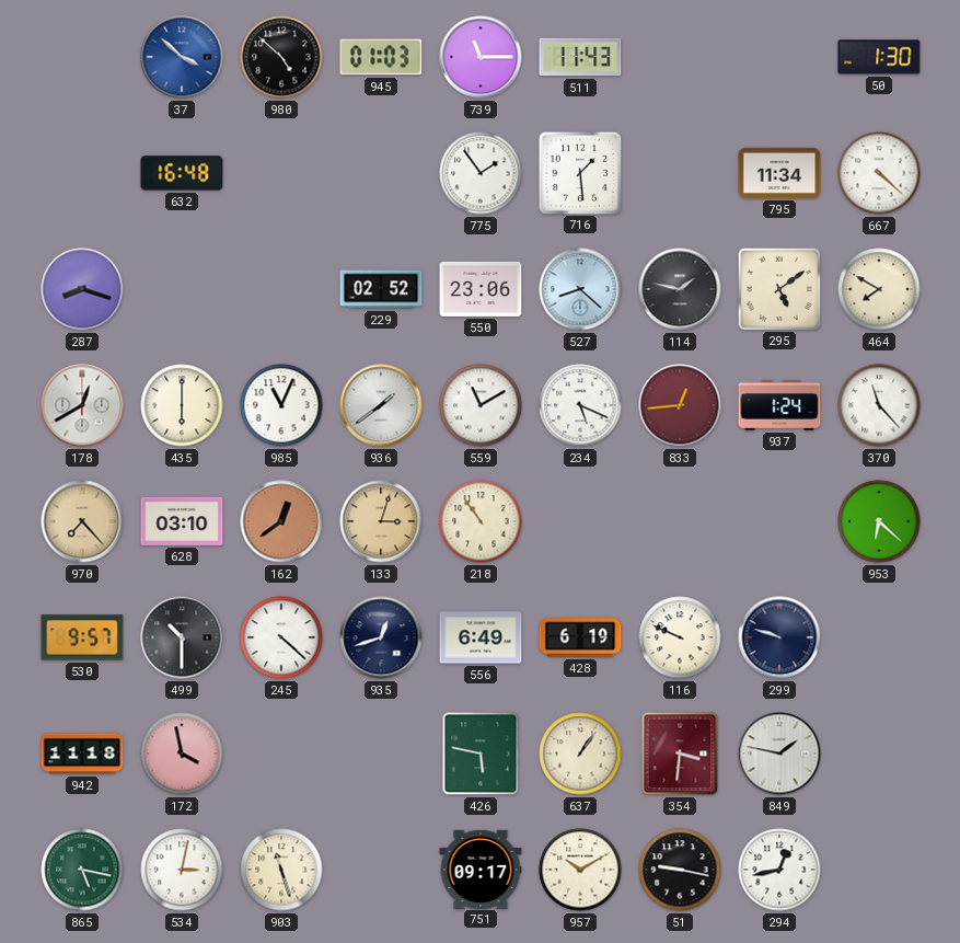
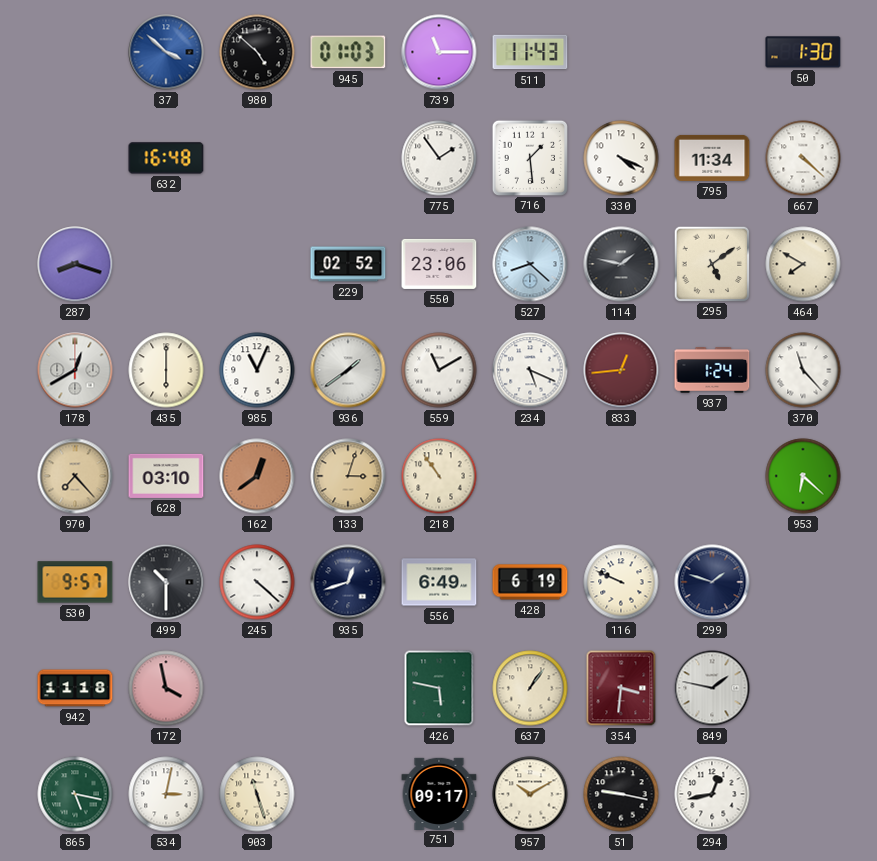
330: none -> 4:19 (621, 158)
299: 9:48 -> 1:48 (712, 582)
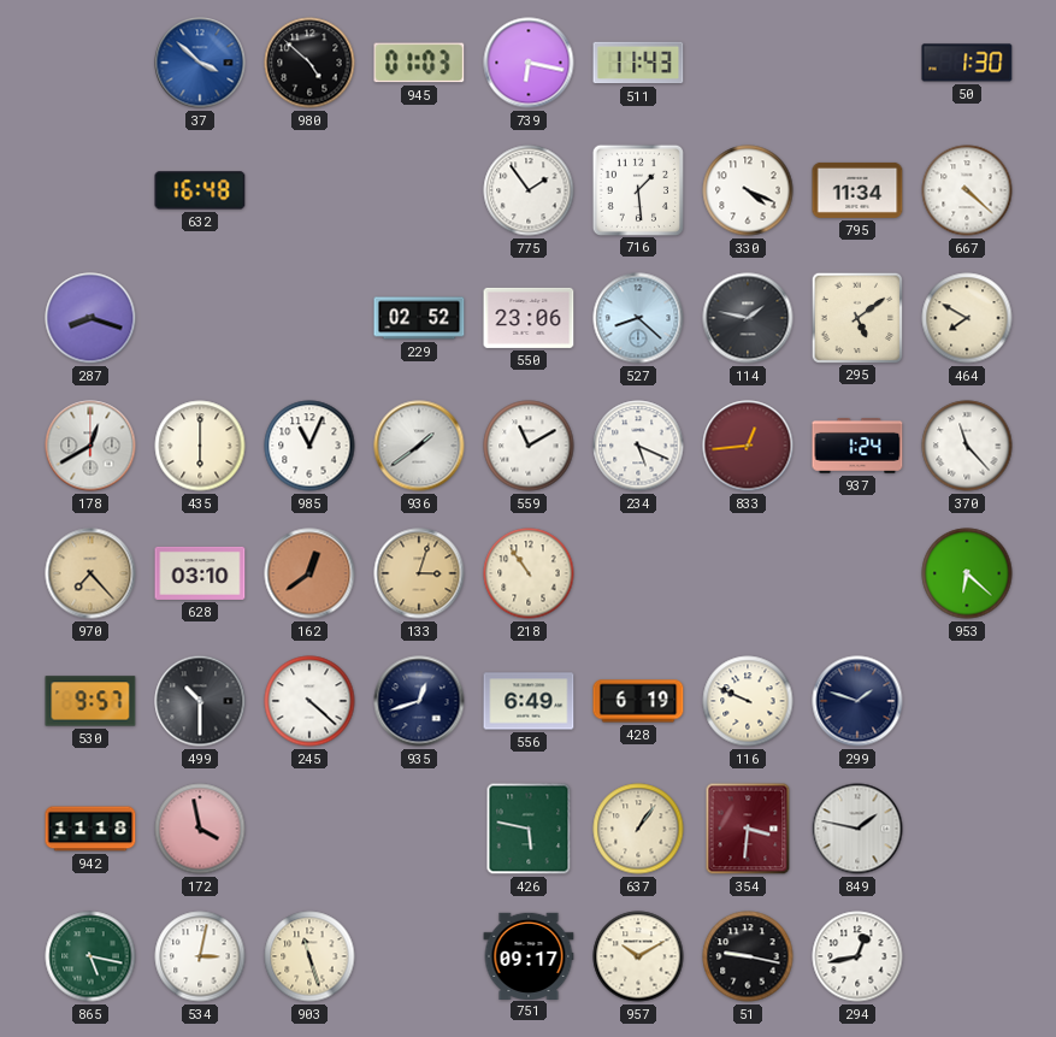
739: 11:15 -> 6:17 (529, 63)
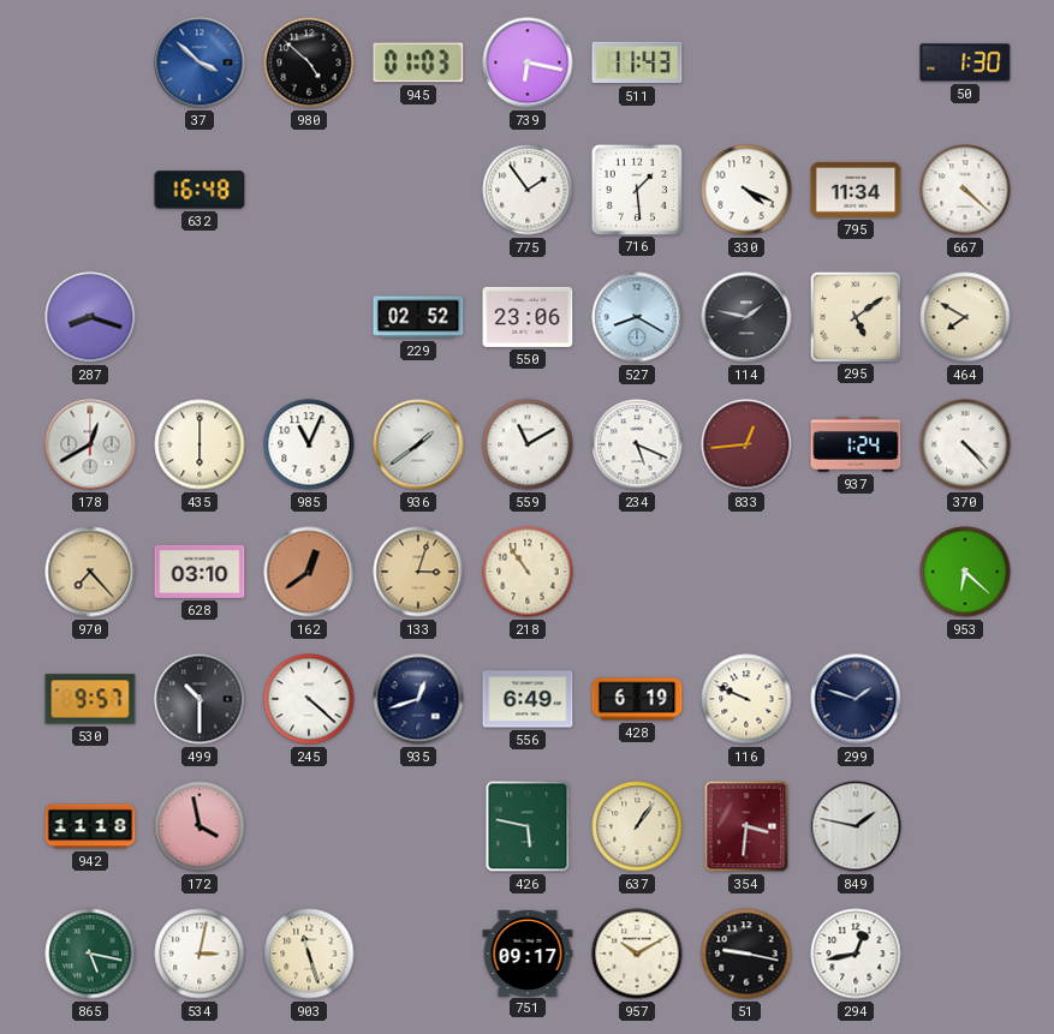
527: 8:22 -> 8:20 (637, 317)
370: 11:23 -> 4:23 (965, 444)
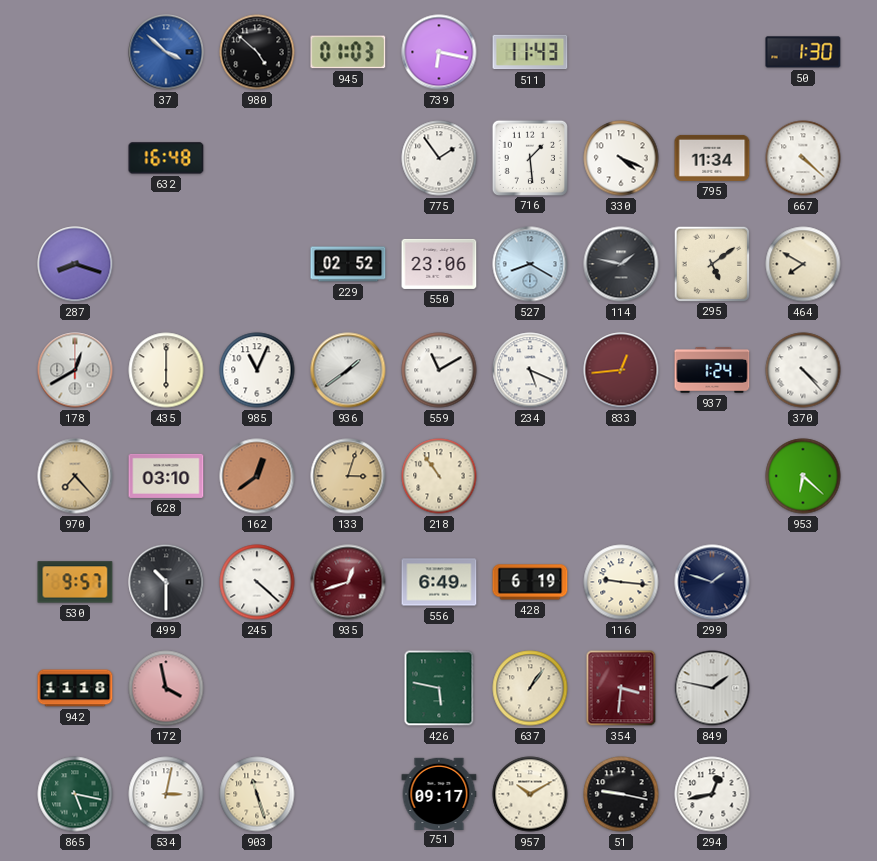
935 dial: navy -> burgundy (348, 582)
116: 9:49 -> 9:16 (621, 582)
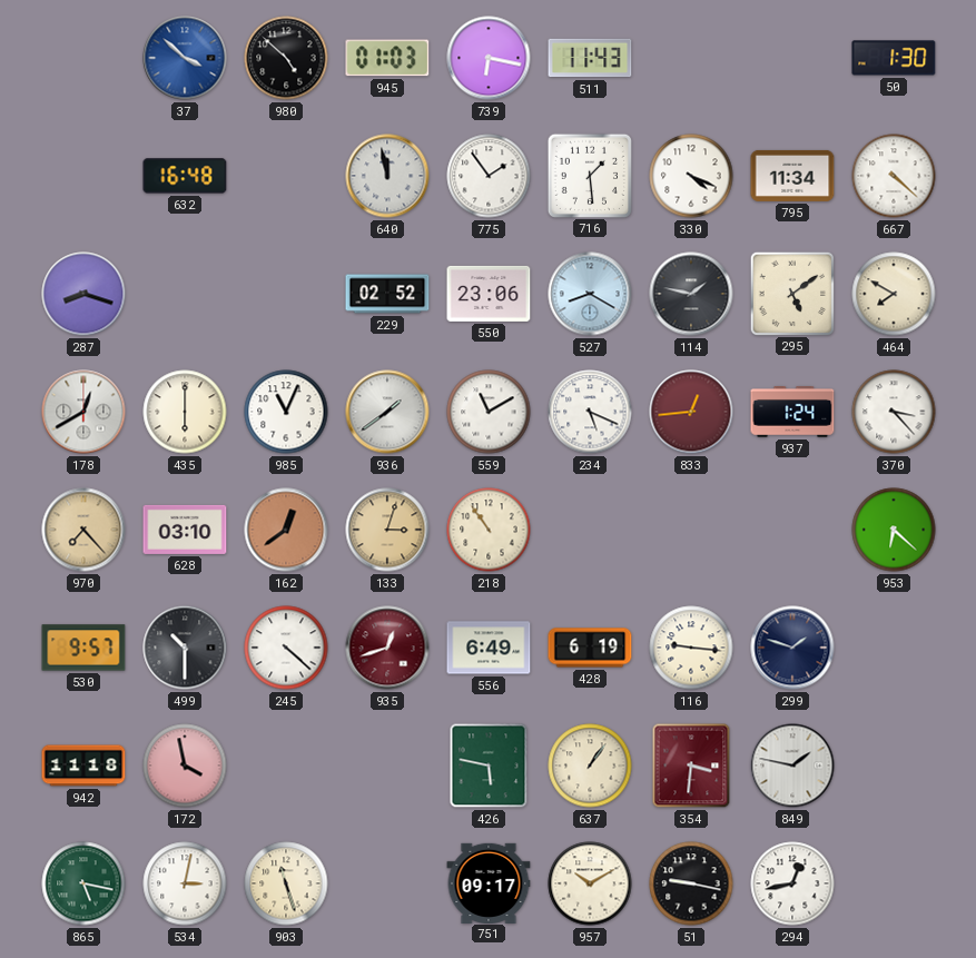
640: none -> 11:58 (387, 176)
370: 4:23 -> 3:23 (894, 412)
